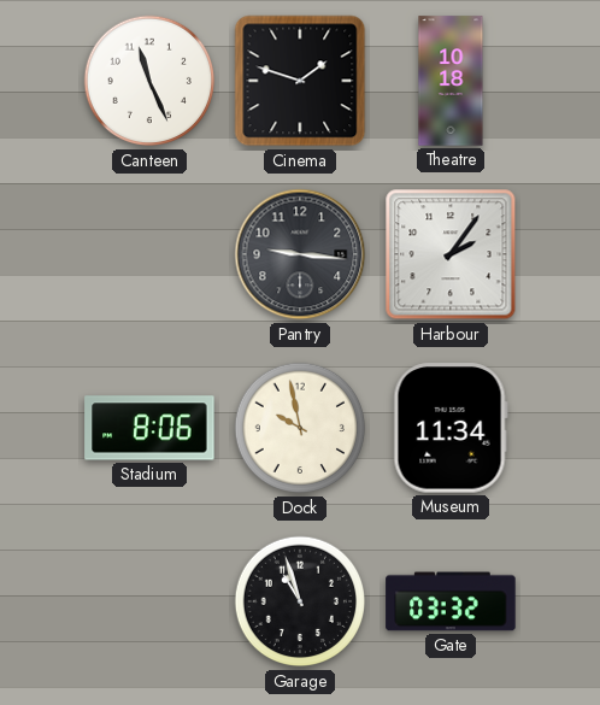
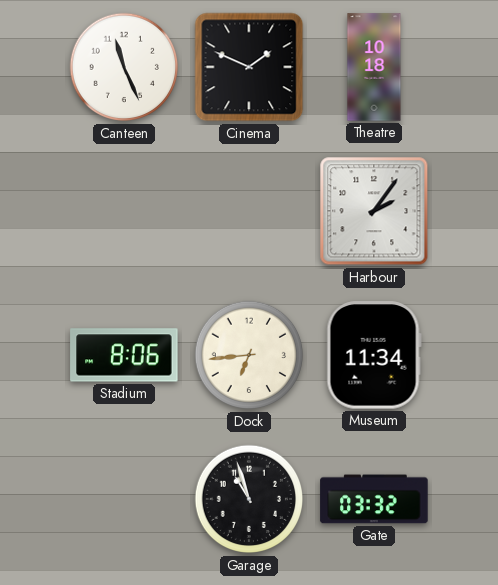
Cinema: 1:48 -> 1:49 (249, 67)
Pantry: 9:16 -> none (300, 254)
Dock: 9:58 -> 6:44 (249, 355)
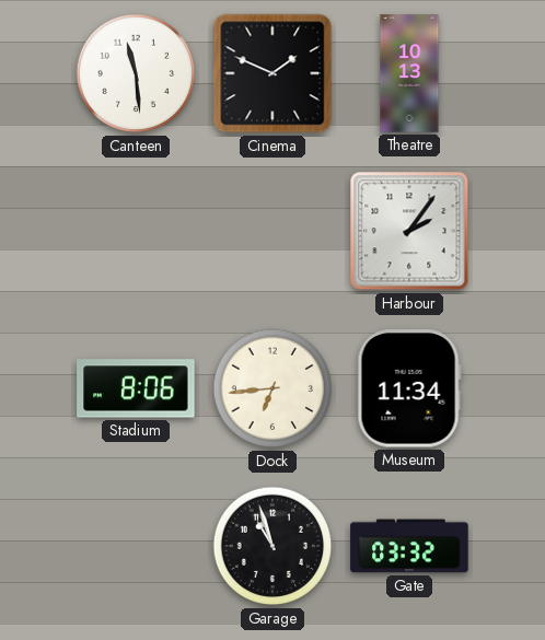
Canteen: 11:26 -> 11:29 (136, 73)
Theatre: 10:18 -> 10:13 (409, 73)
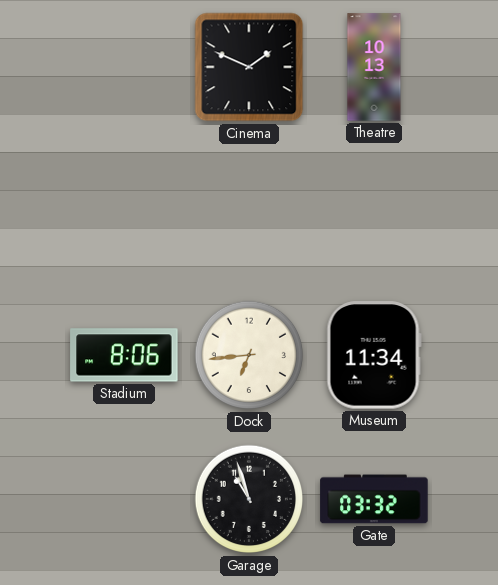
Canteen: 11:29 -> none (136, 73)
Harbour: 2:06 -> none (409, 231)
